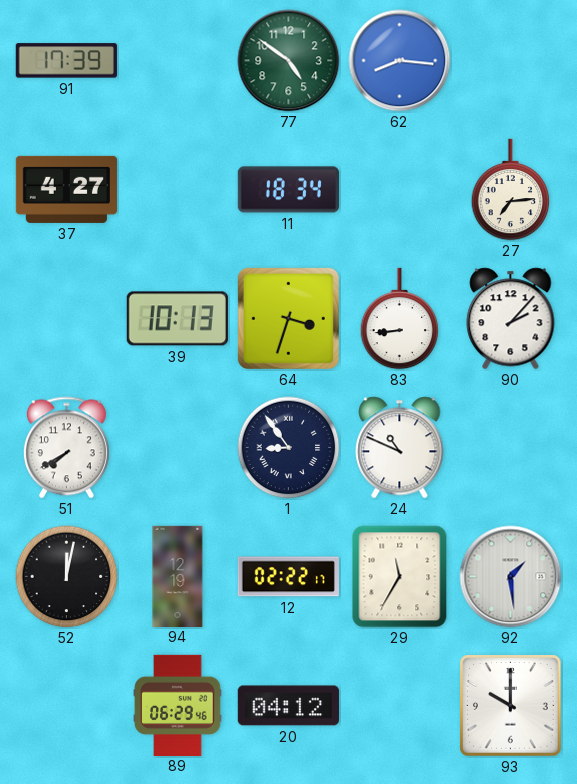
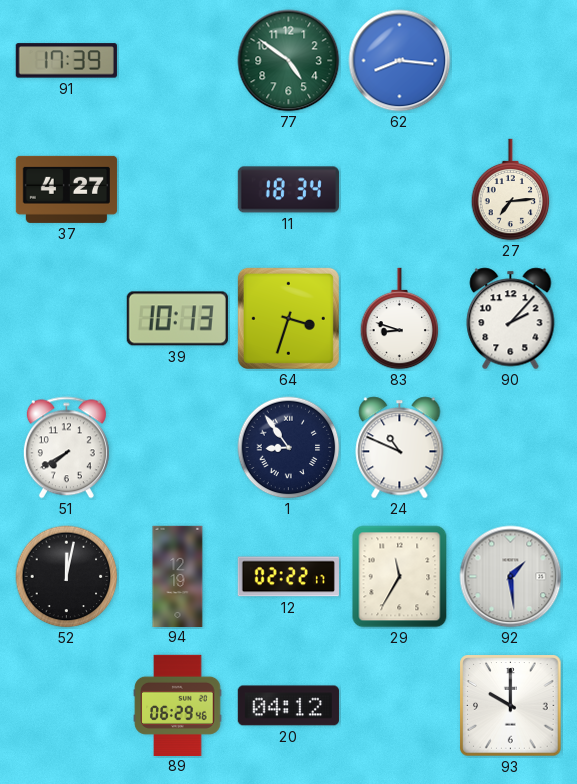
83: 8:44 -> 8:48 (400, 319)
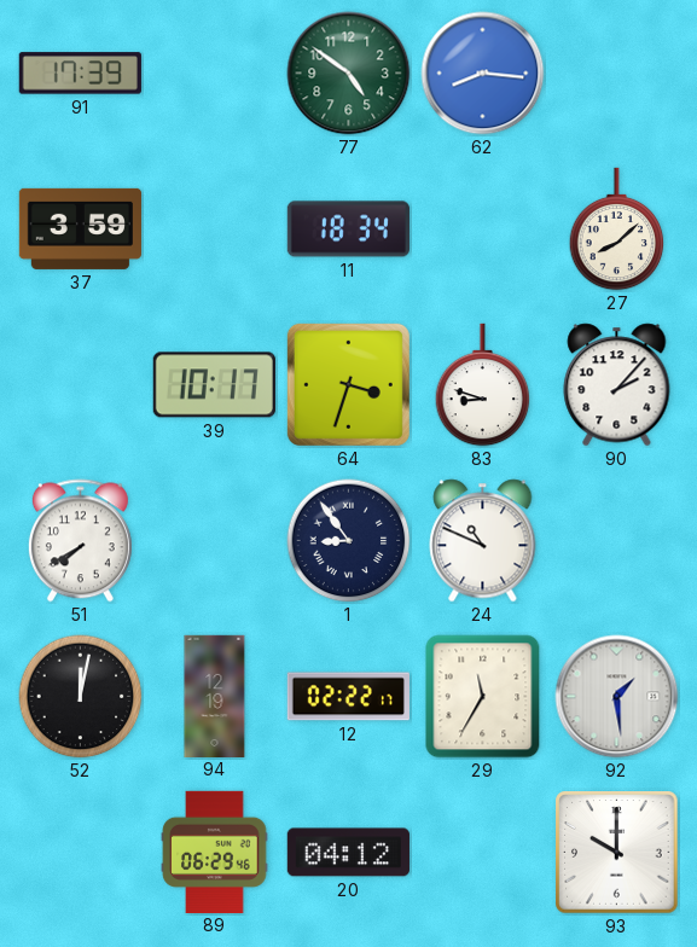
37: 4:27 -> 3:59 (80, 228)
27: 7:14 -> 8:08 (617, 230)
39: 10:13 -> 10:17 (214, 385)
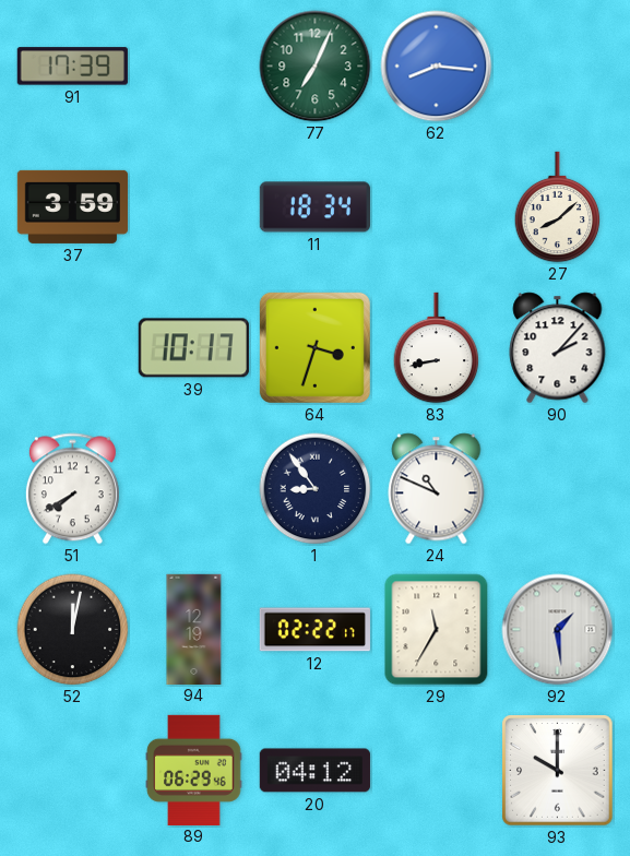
77: 4:51 -> 7:04 (316, 67)
83: 8:48 -> 8:43 (437, 348)
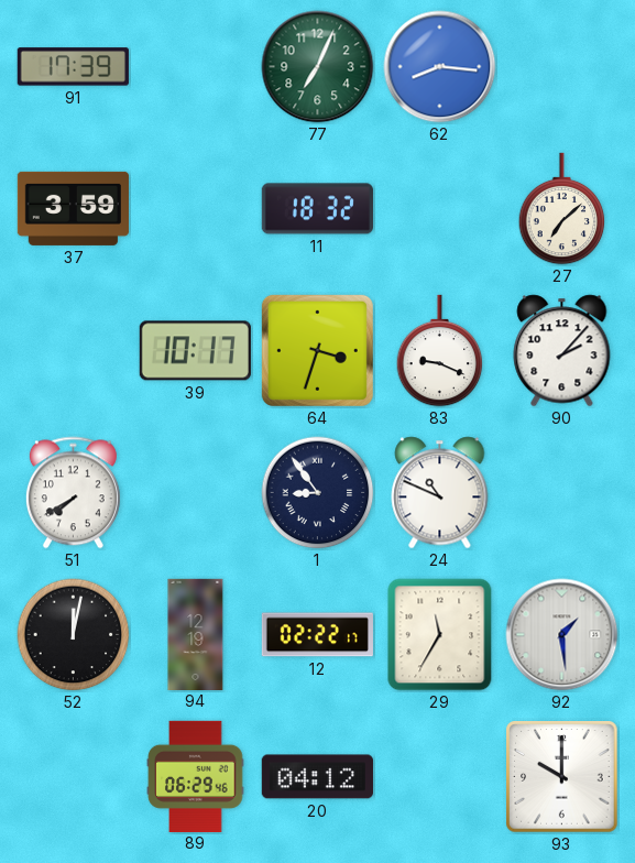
11: 18:34 -> 18:32 (317, 209)
27: 8:08 -> 7:08 (562, 209)
83: 8:43 -> 9:19 (440, 351)
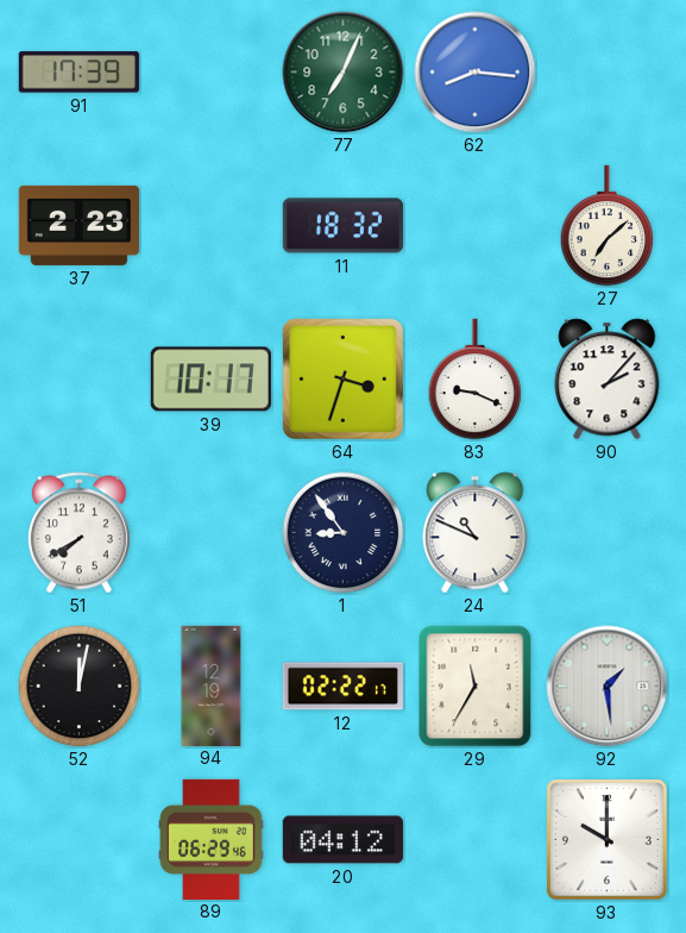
37: 3:59 -> 2:23 (78, 225)
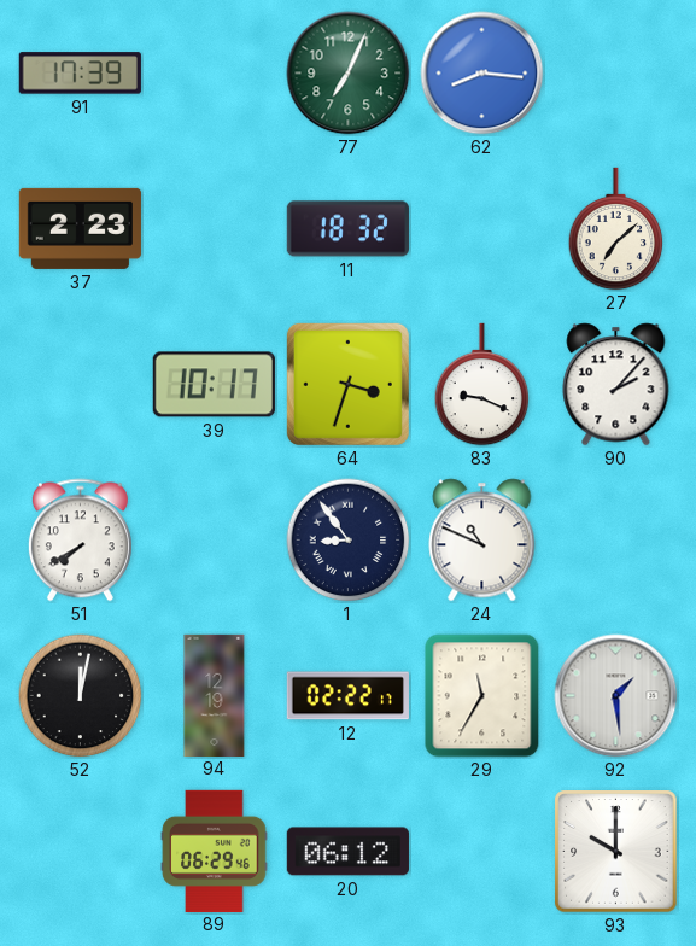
20: 04:12 -> 06:12 (347, 852)
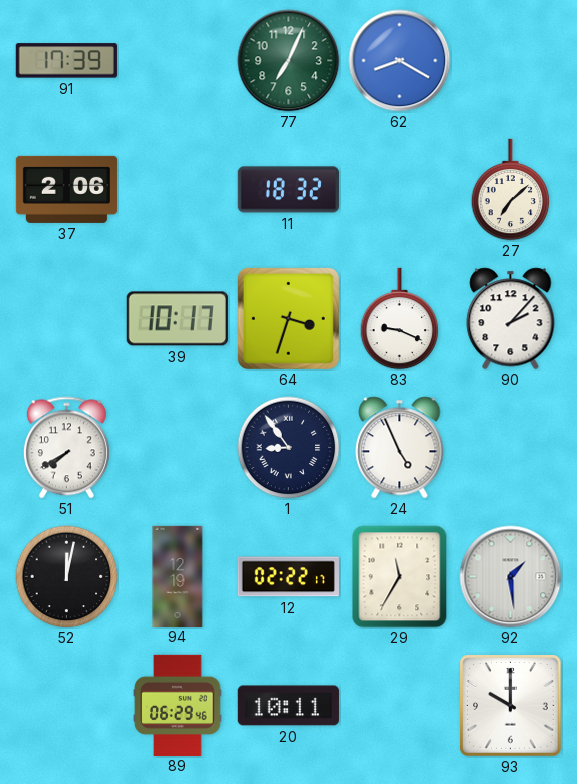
62: 8:16 -> 8:20 (400, 61)
37: 2:23 -> 2:06 (66, 189)
24: 10:49 -> 4:56 (400, 448)
20: 06:12 -> 10:11 (288, 706)
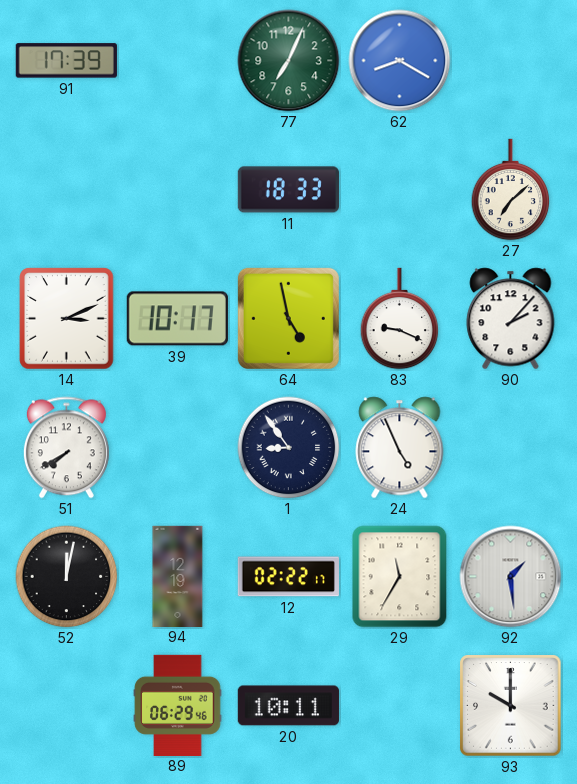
37: 2:06 -> none (66, 189)
11: 18:32 -> 18:33 (288, 190)
14: none -> 3:11 (67, 319)
64: 3:33 -> 4:58 (288, 318)
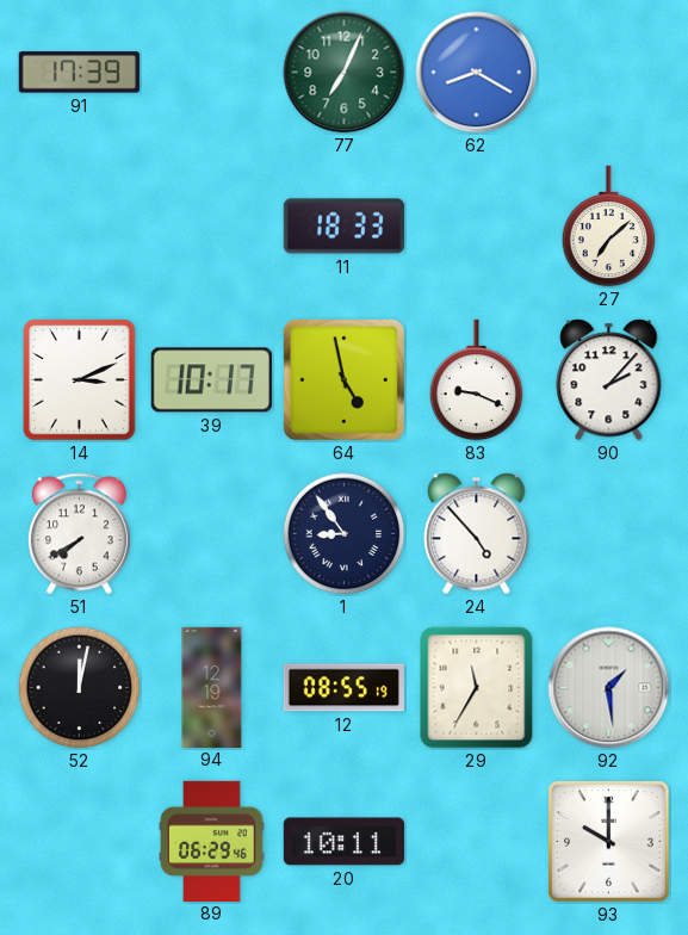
24: 4:56 -> 4:53 (477, 534)
12: 02:22 -> 08:55 (343, 688)
